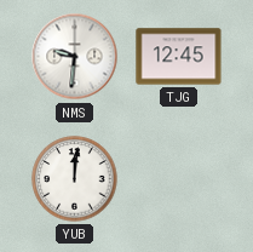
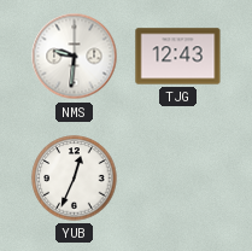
TJG: 12:45 -> 12:43 (178, 57)
YUB: 12:01 -> 12:34 (75, 179)
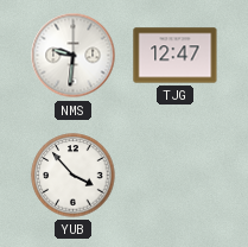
TJG: 12:43 -> 12:47 (176, 56)
YUB: 12:34 -> 3:53 (74, 176)
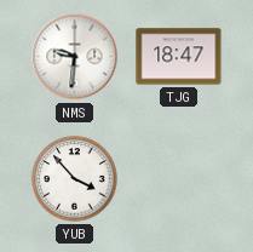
TJG: 12:47 -> 18:47 (179, 57)
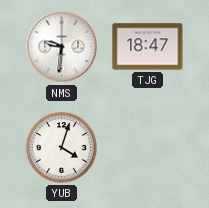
YUB: 3:53 -> 4:03 (62, 148)
